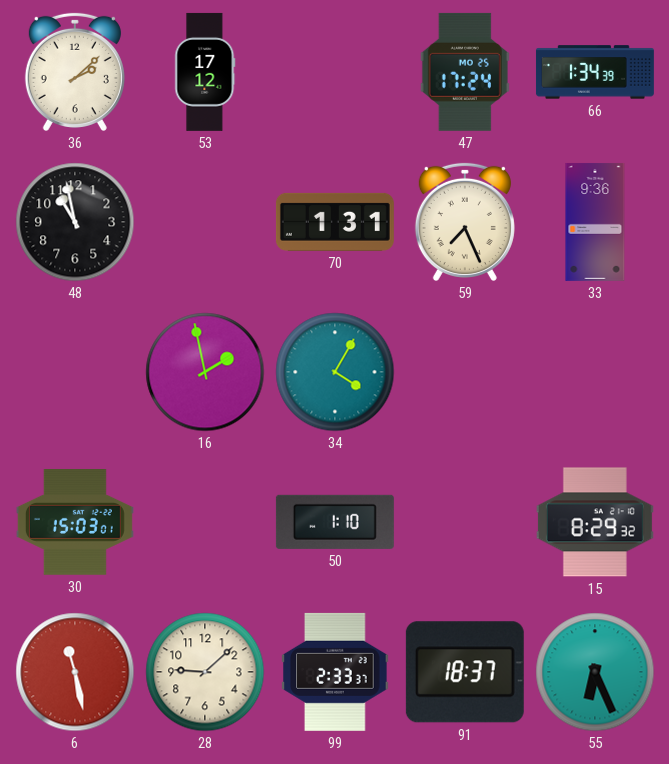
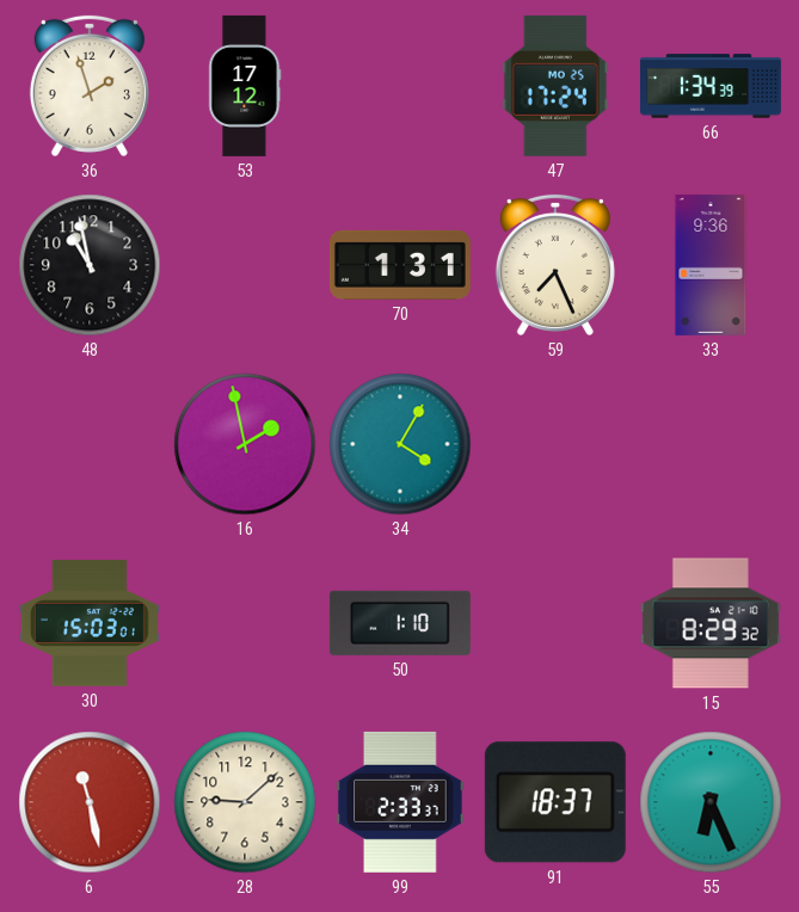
36: 2:08 -> 1:57 (90, 86)
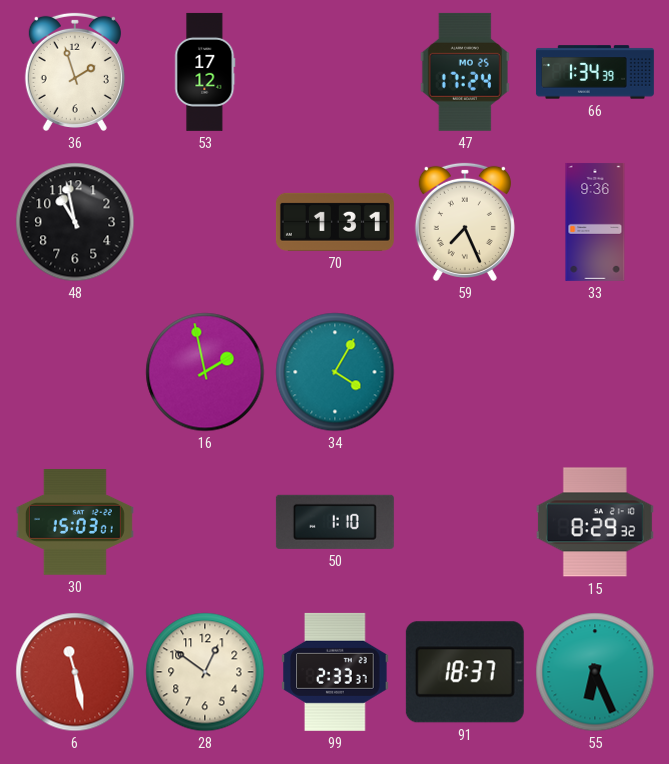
28: 9:08 -> 12:51 (205, 672)
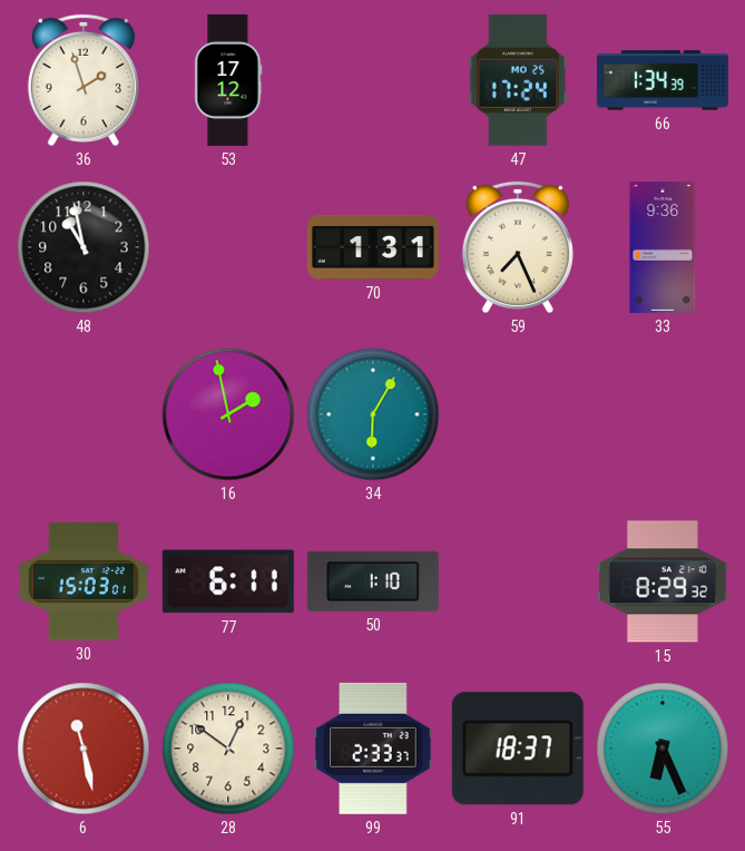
34: 4:05 -> 6:05 (373, 414)
77: none -> 6:11 (228, 581)
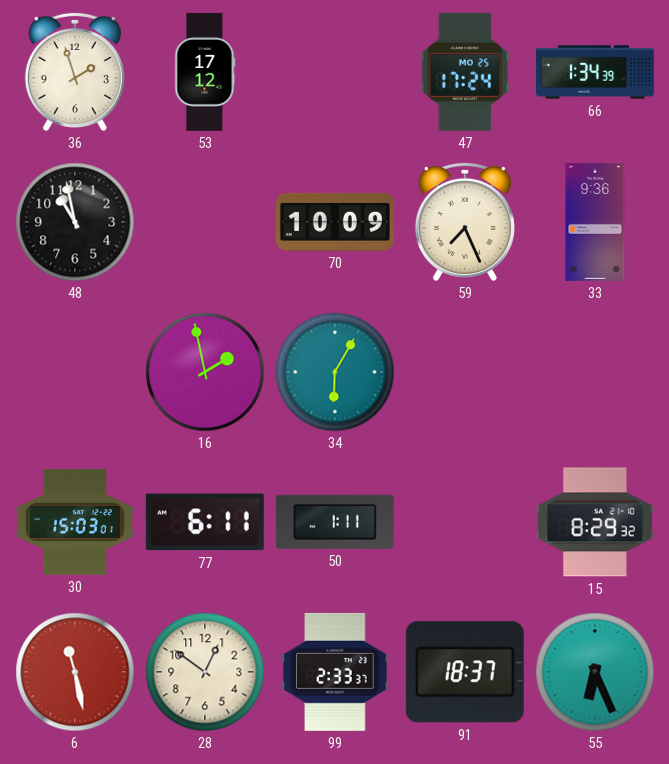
70: 1:31 -> 10:09 (335, 222)
50: 1:10 -> 1:11 (335, 522)
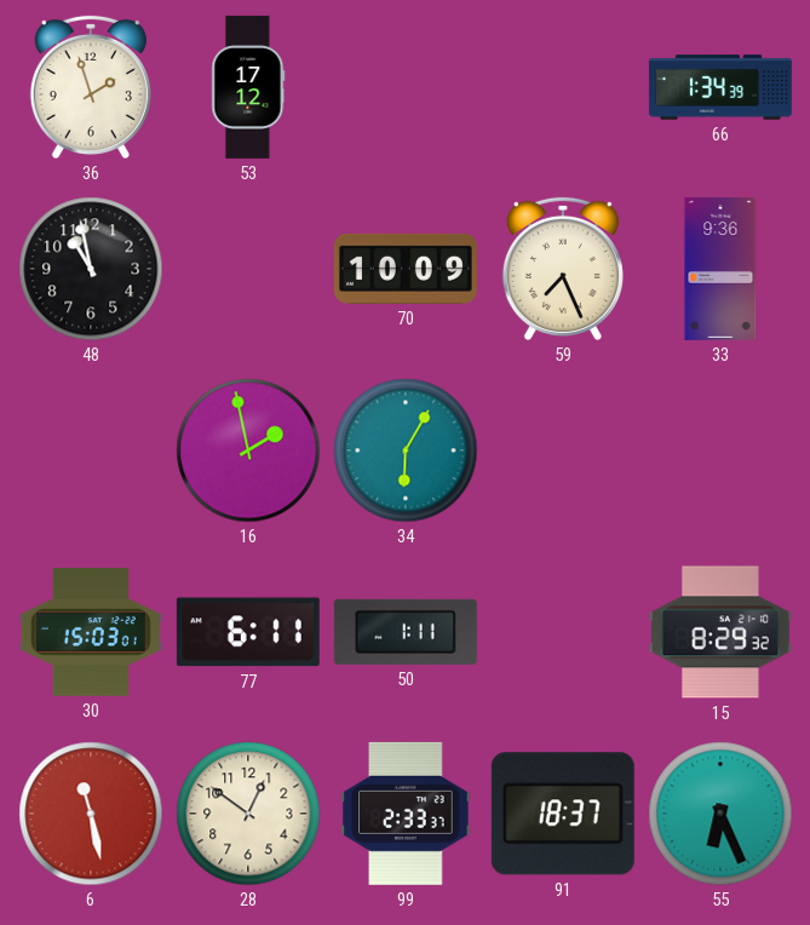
47: 17:24 -> none (465, 72)
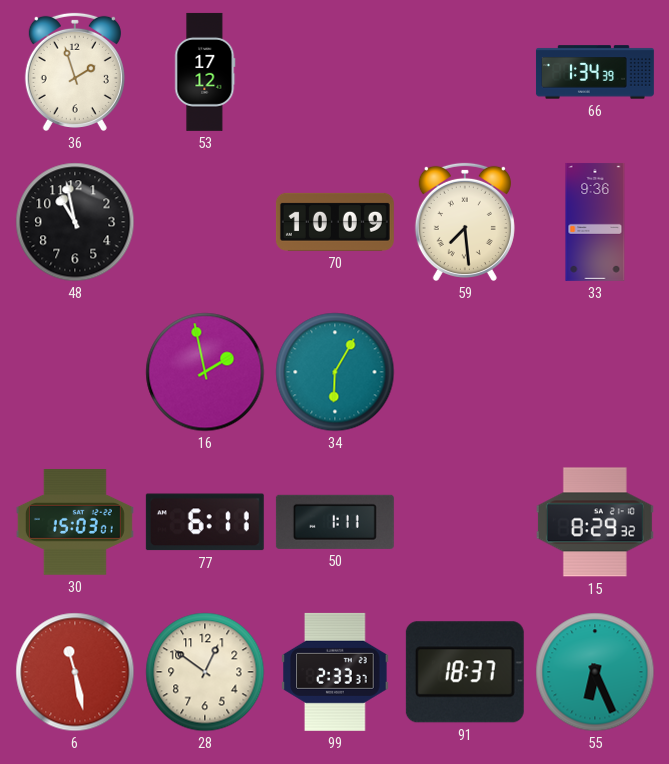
59: 7:26 -> 7:29 (465, 222)
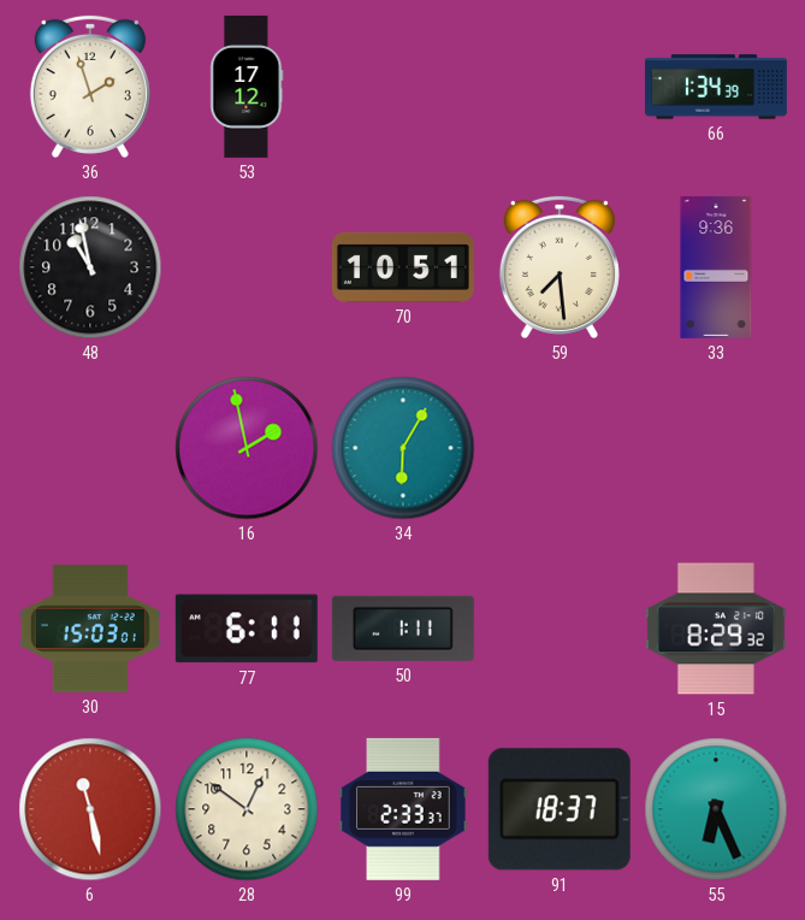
70: 10:09 -> 10:51 (403, 267)
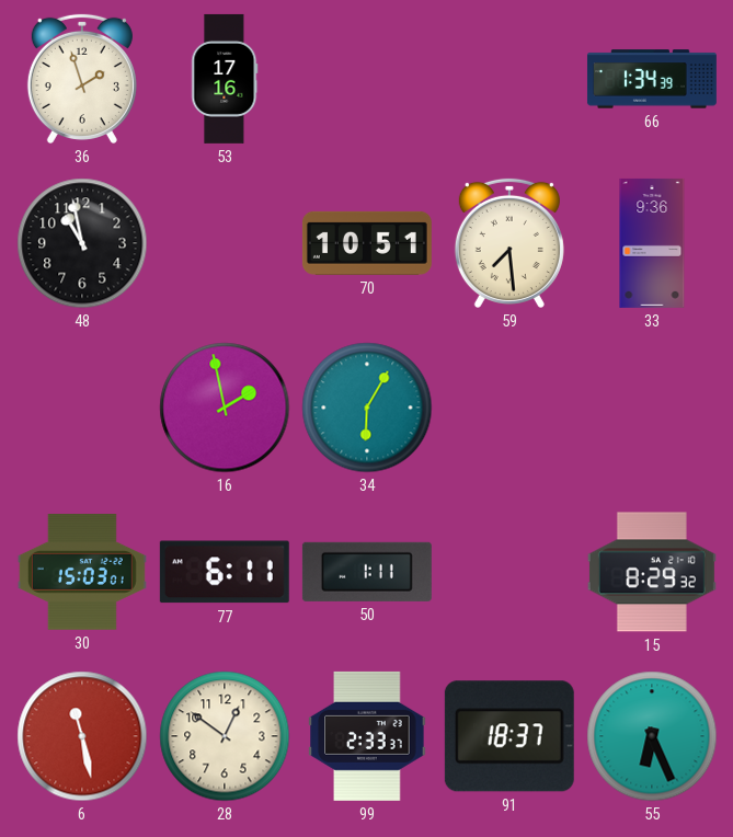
53: 17:12 -> 17:16 (225, 79)
